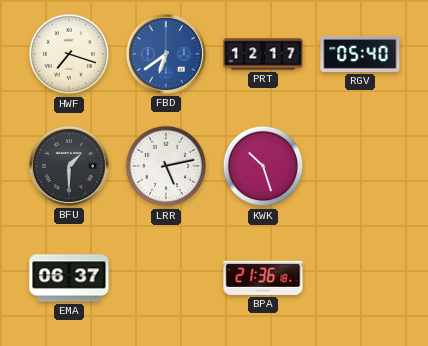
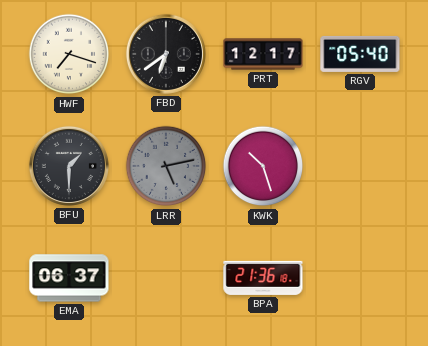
FBD dial: blue -> black (166, 54)
LRR dial: white -> grey (166, 166)
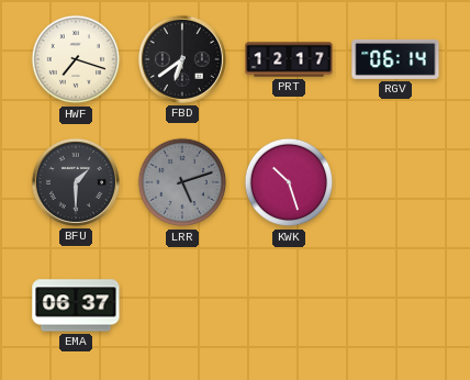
RGV: 05:40 -> 06:14 (395, 59)
LRR: 5:13 -> 5:12 (182, 182)
BPA: 21:36 -> none (263, 278)
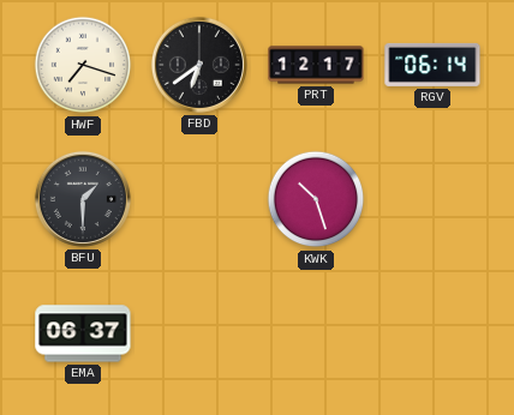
LRR: 5:12 -> none (182, 182)
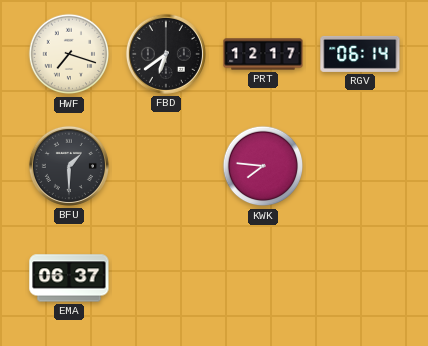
KWK: 10:27 -> 7:46 (263, 166)
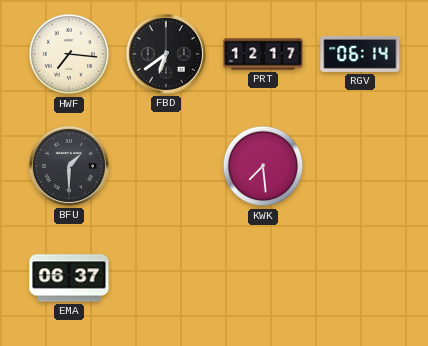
HWF: 7:18 -> 7:16 (69, 54)
KWK: 7:46 -> 7:29 (263, 166)
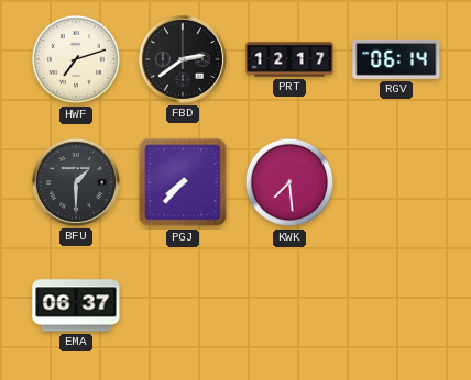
HWF: 7:16 -> 7:12 (76, 59)
FBD: 6:39 -> 2:39 (183, 59)
PGJ: none -> 7:37 (183, 182)
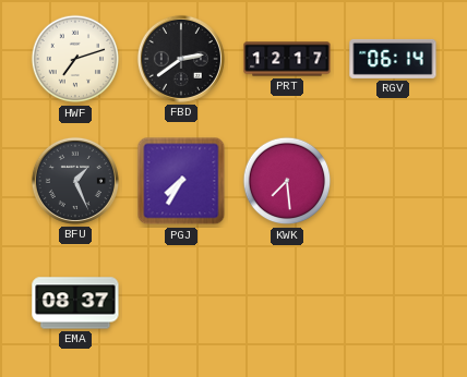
BFU: 1:30 -> 1:26 (75, 181)
PGJ: 7:37 -> 7:35 (181, 181)
EMA: 06:37 -> 08:37 (75, 303)
